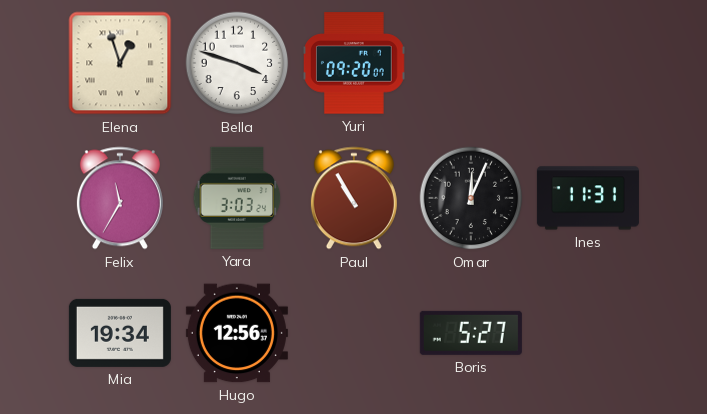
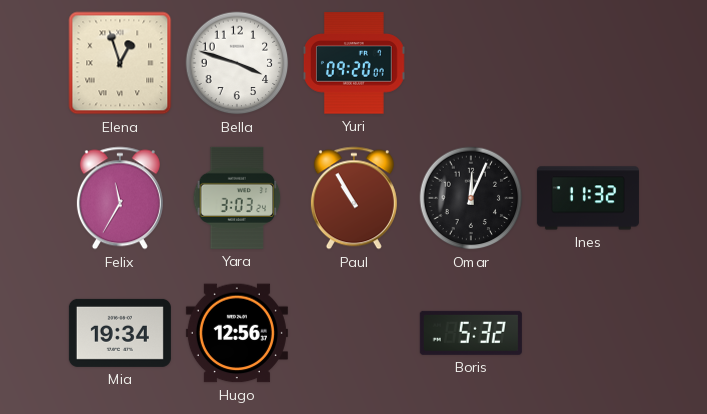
Ines: 11:31 -> 11:32 (588, 198)
Boris: 5:27 -> 5:32 (471, 333)
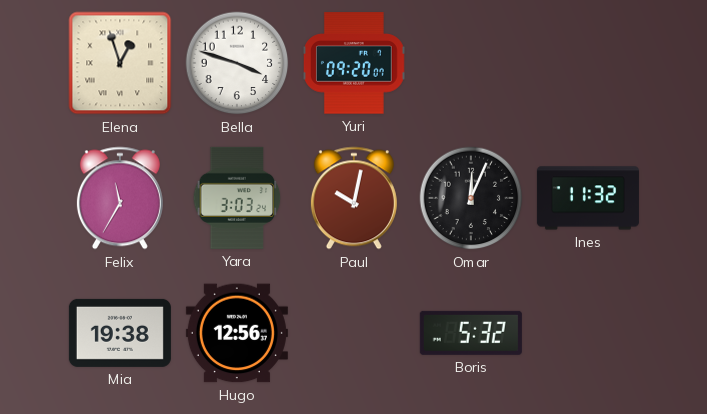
Paul: 10:55 -> 10:02 (354, 198)
Mia: 19:34 -> 19:38 (120, 333)
